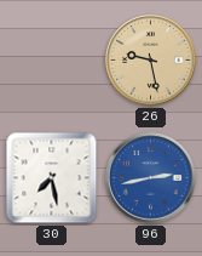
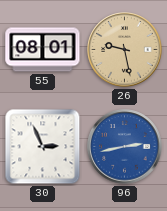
55: none -> 08:01 (43, 50)
30: 7:28 -> 2:56 (43, 147)
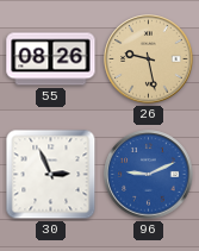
55: 08:01 -> 08:26 (51, 59)
96: 2:43 -> 9:11 (149, 175)
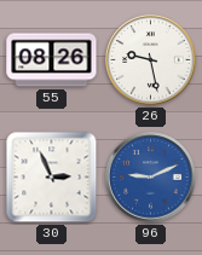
26 dial: champagne -> white (151, 60)
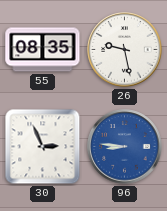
55: 08:26 -> 08:35 (43, 50)
96: 9:11 -> 8:46 (125, 147)
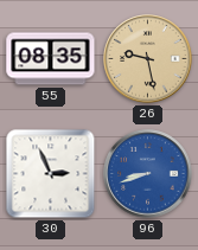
26 dial: white -> champagne (148, 59)
96: 8:46 -> 8:42 (148, 174)
